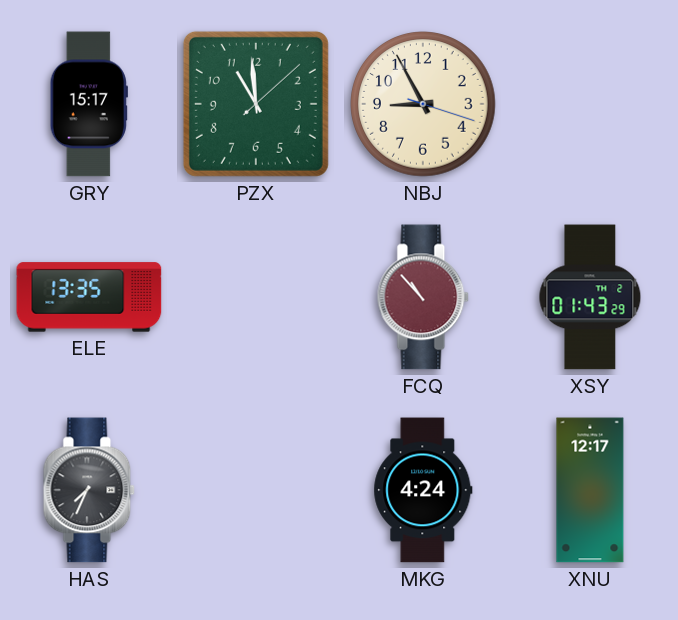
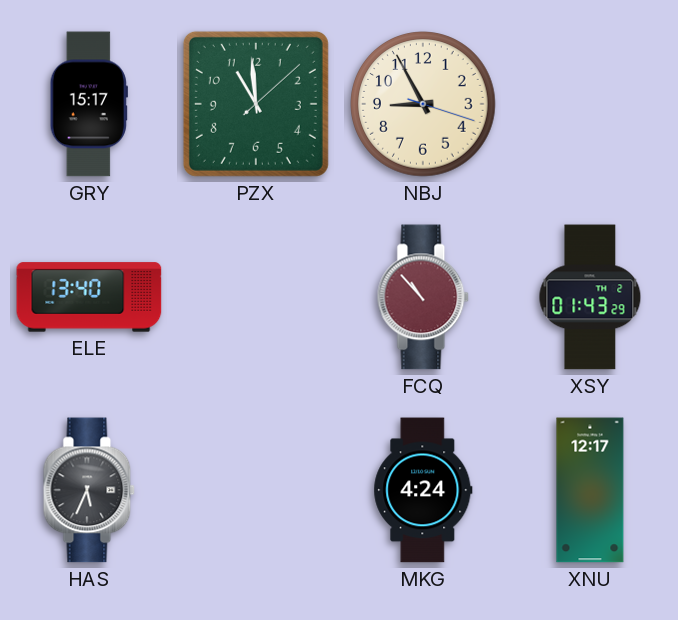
ELE: 13:35 -> 13:40 (89, 297)
HAS: 7:34 -> 5:34 (89, 490)
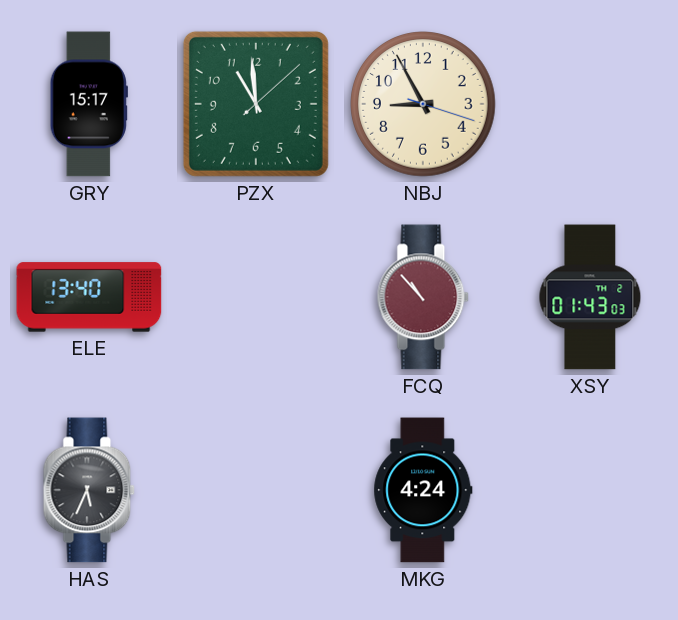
XSY: 01:43:29 -> 01:43:03 (590, 297)
XNU: 12:17 -> none (590, 490)
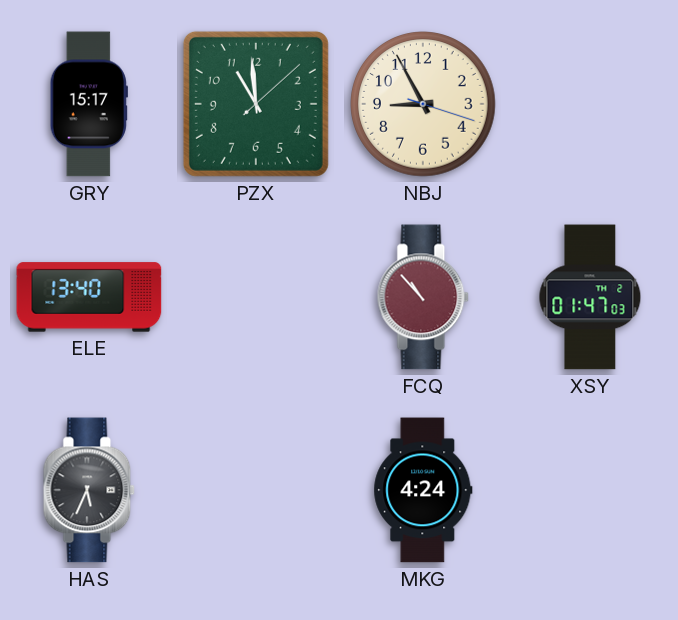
XSY: 01:43 -> 01:47 (590, 297)
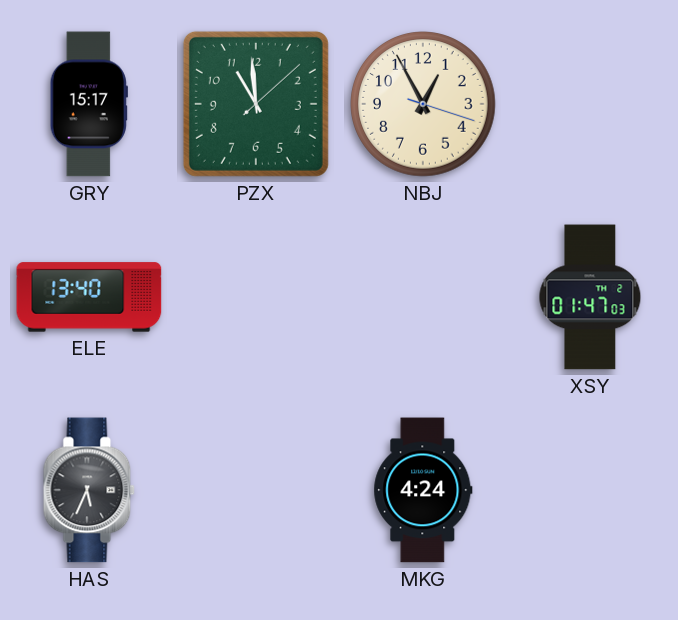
NBJ: 8:55 -> 12:55 (423, 104)
FCQ: 10:53 -> none (423, 297)
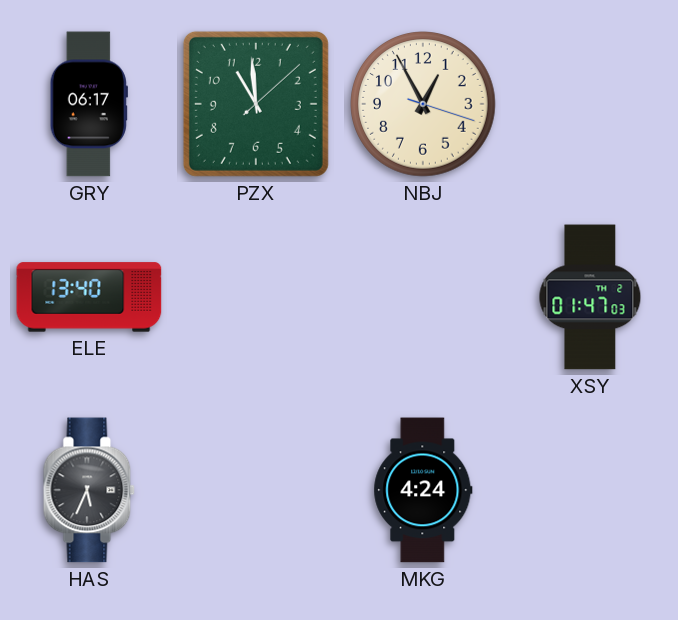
GRY: 15:17 -> 06:17 (89, 104)
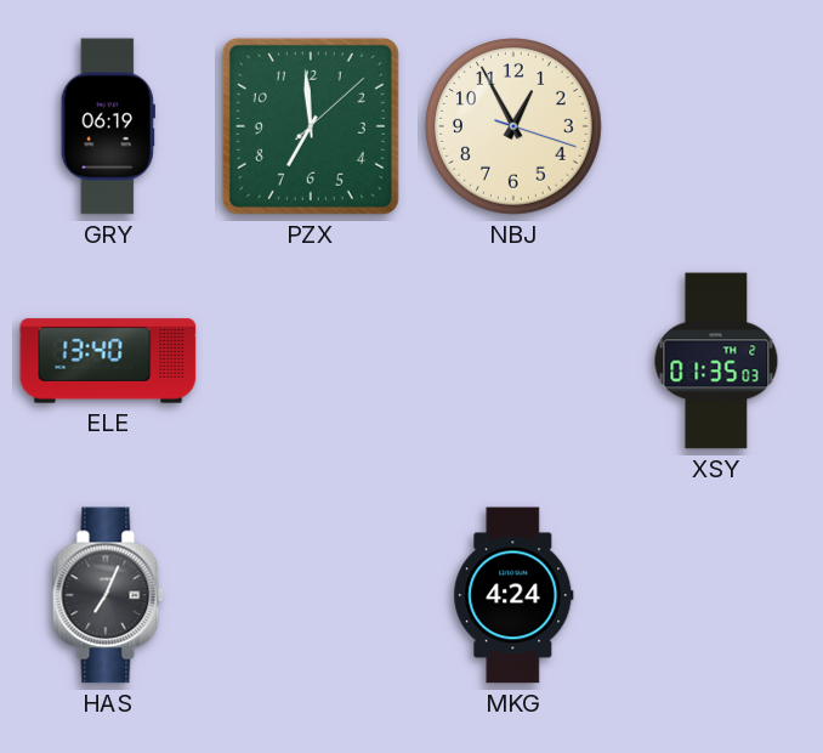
GRY: 06:17 -> 06:19 (108, 126)
PZX: 10:59 -> 6:59 (311, 126)
XSY: 01:47 -> 01:35 (716, 361)
HAS: 5:34 -> 7:04 (108, 595)
